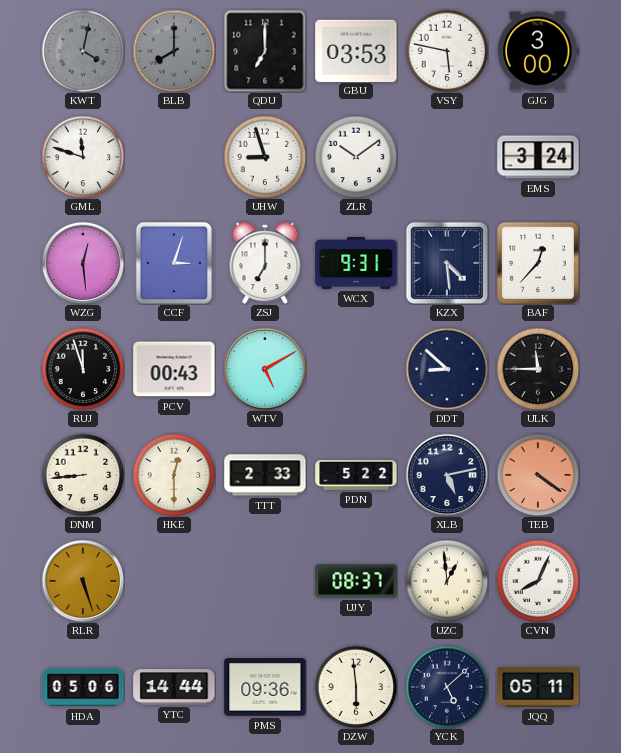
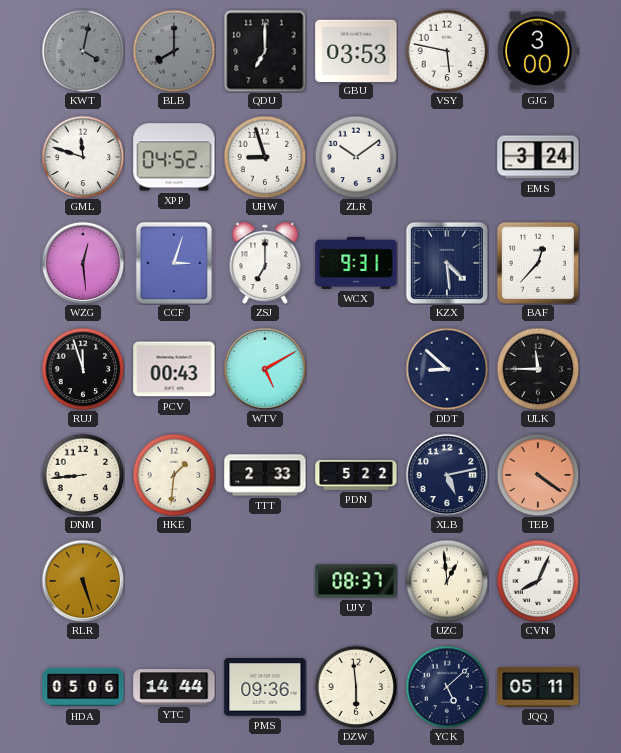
XPP: none -> 04:52 (174, 157)
HKE: 12:30 -> 1:31 (174, 475)
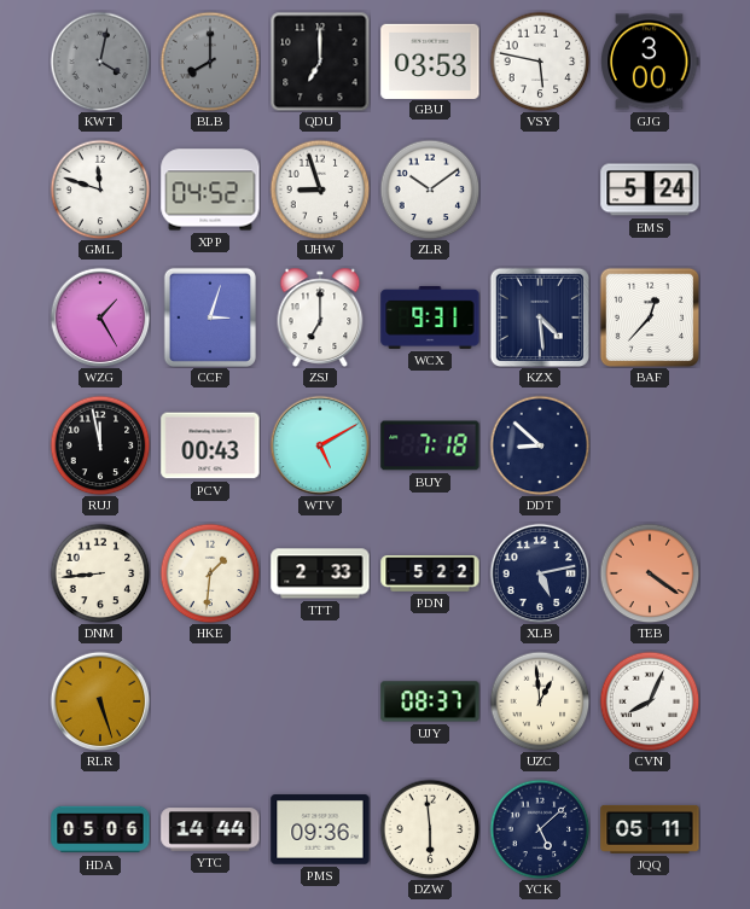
EMS: 3:24 -> 5:24 (650, 190)
WZG: 12:29 -> 1:25 (100, 317)
RUJ: 11:57 -> 11:58 (100, 445)
BUY: none -> 7:18 (430, 445)
ULK: 11:45 -> none (538, 369)
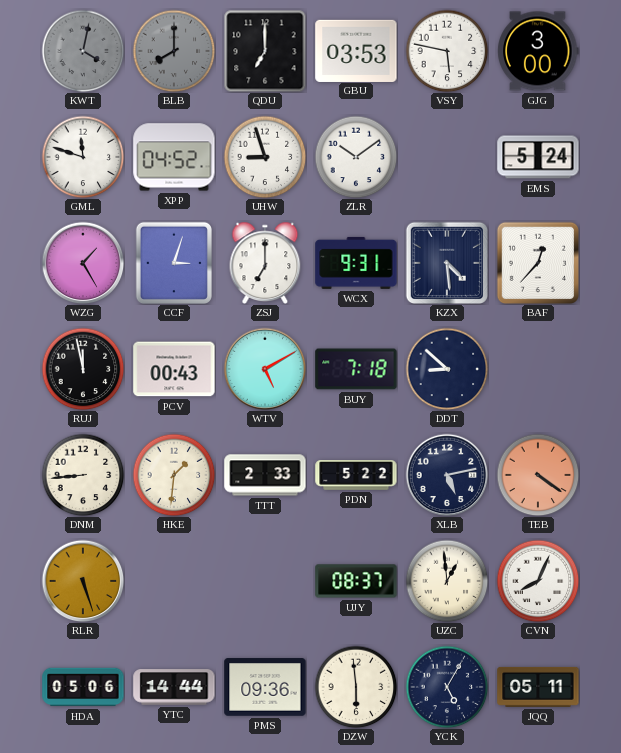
YCK: 5:08 -> 5:05 (447, 687)
